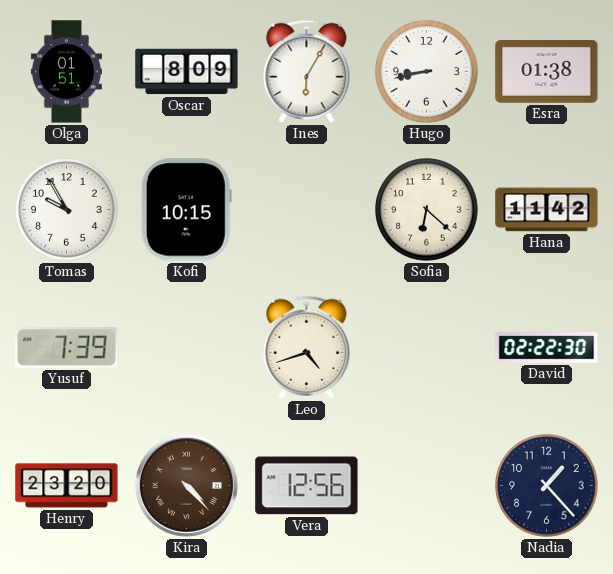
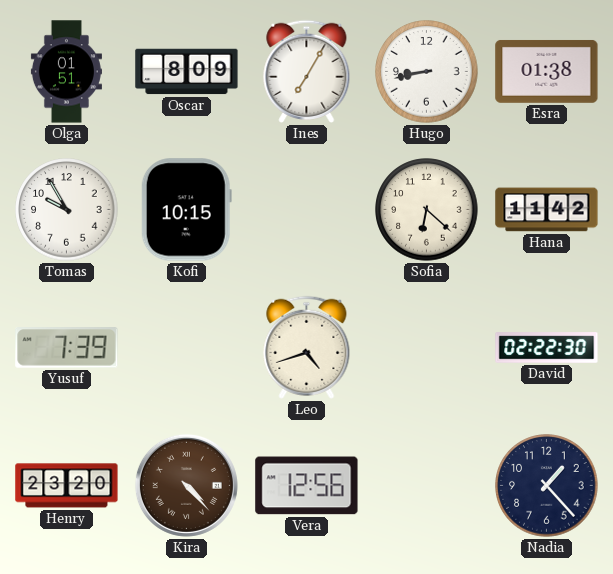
Ines: 6:05 -> 7:05 (307, 71)
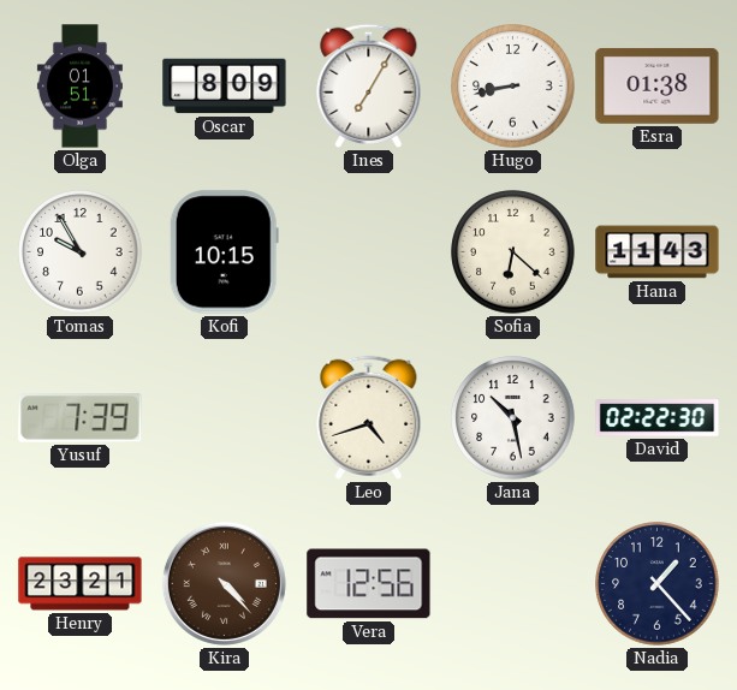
Hana: 11:42 -> 11:43 (658, 252)
Jana: none -> 10:28 (513, 418)
Henry: 23:20 -> 23:21 (81, 584)
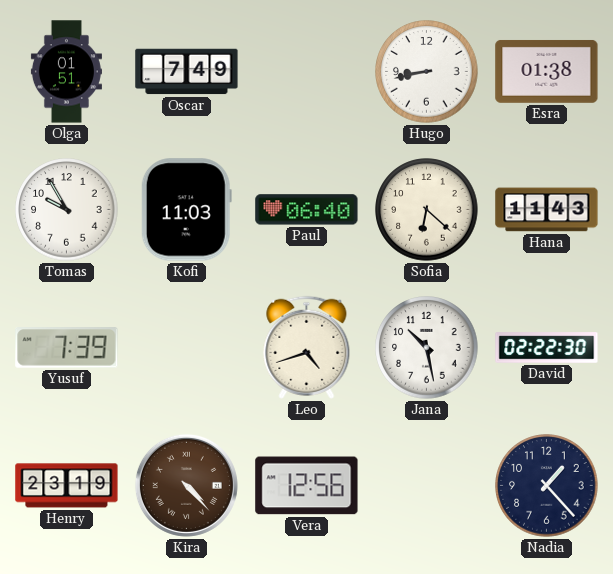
Oscar: 8:09 -> 7:49 (187, 72)
Ines: 7:05 -> none (369, 85)
Kofi: 10:15 -> 11:03 (186, 210)
Paul: none -> 06:40 (307, 210)
Henry: 23:21 -> 23:19 (67, 486)
